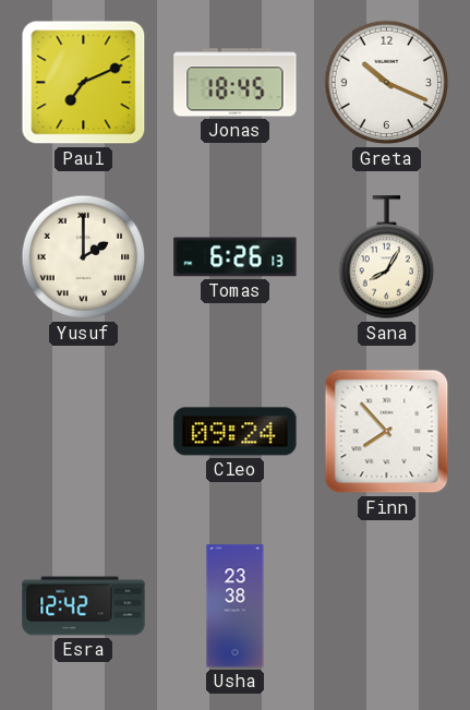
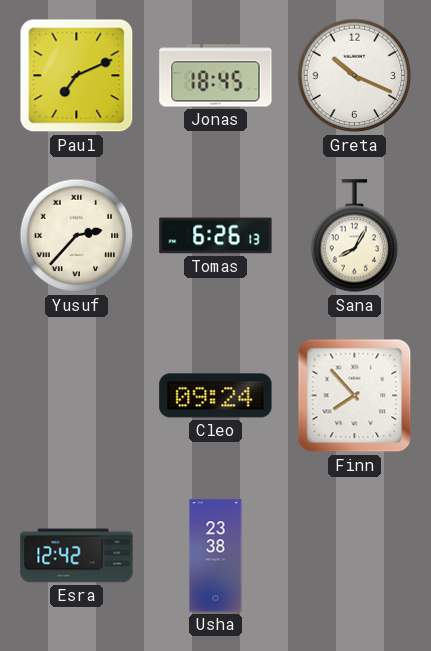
Yusuf: 2:00 -> 2:37 (77, 236)
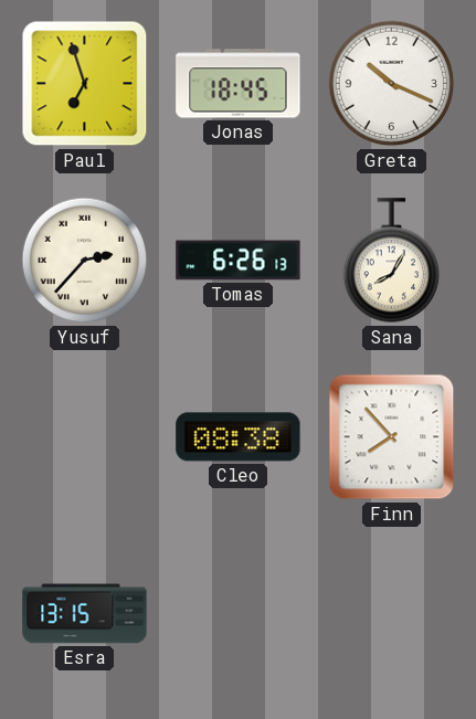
Paul: 7:11 -> 6:57 (85, 84)
Cleo: 09:24 -> 08:38 (239, 437)
Esra: 12:42 -> 13:15 (85, 614)
Usha: 23:38 -> none (216, 556)
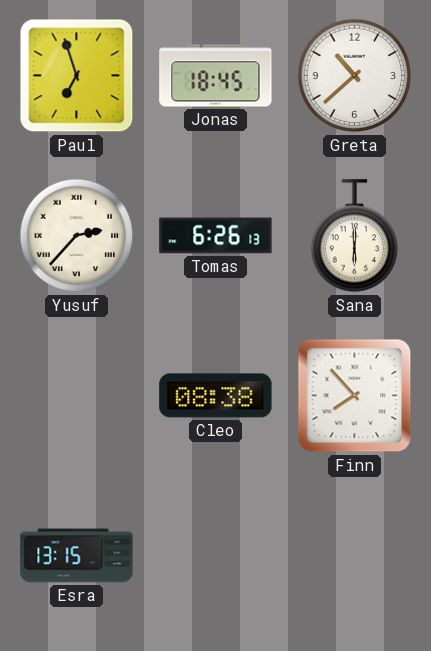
Greta: 10:19 -> 10:38 (355, 76)
Sana: 8:05 -> 6:00 (355, 236)
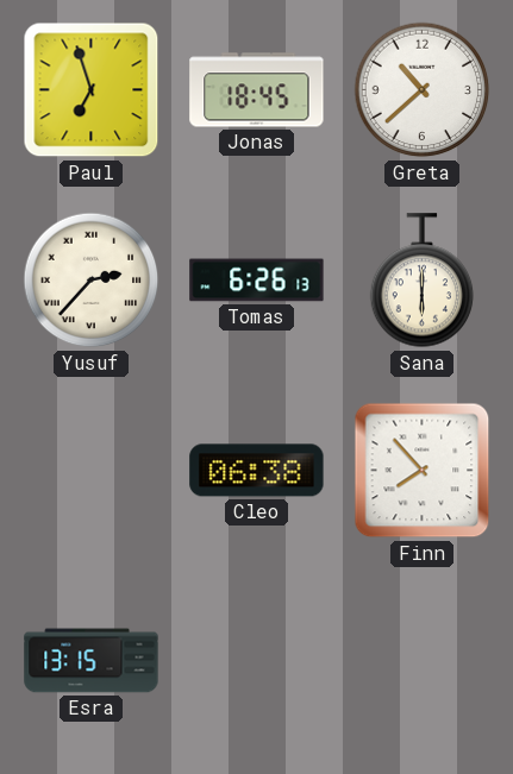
Cleo: 08:38 -> 06:38 (257, 471)
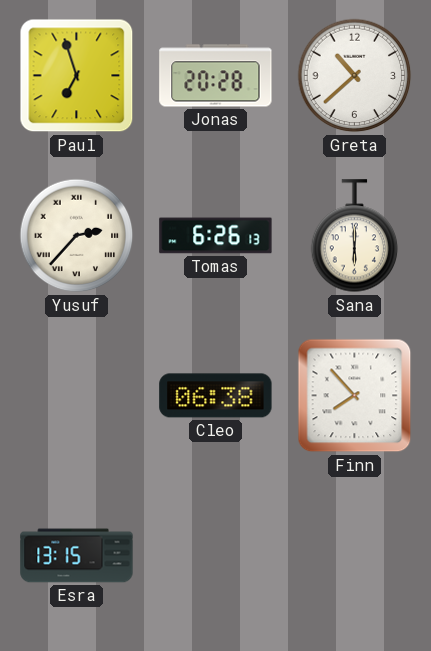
Jonas: 18:45 -> 20:28 (216, 76)
